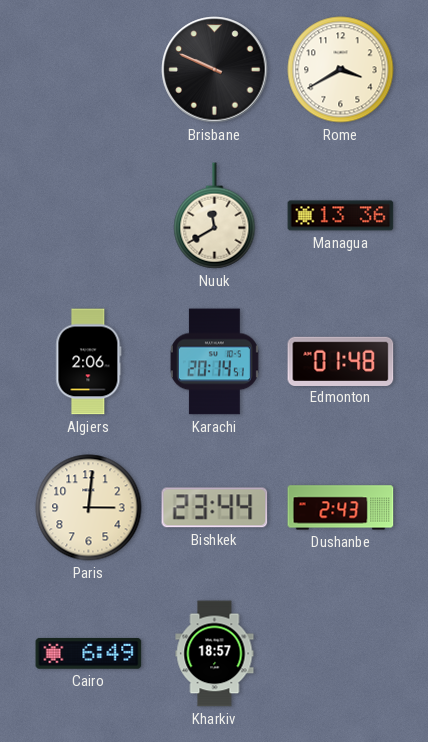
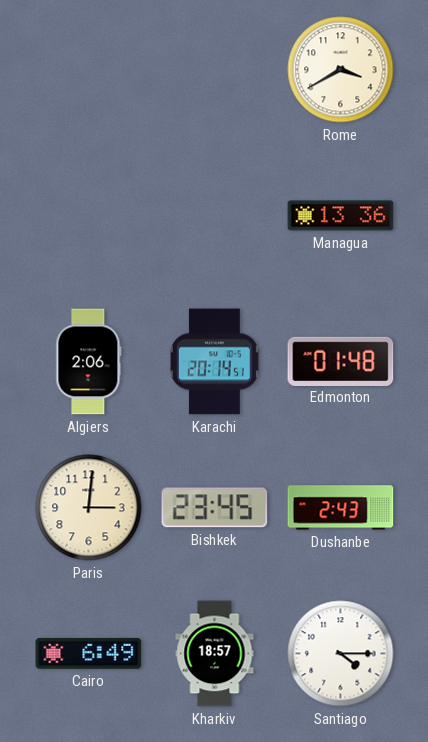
Brisbane: 9:49 -> none (215, 70)
Nuuk: 11:40 -> none (215, 216)
Bishkek: 23:44 -> 23:45 (215, 508)
Santiago: none -> 4:15 (341, 654)
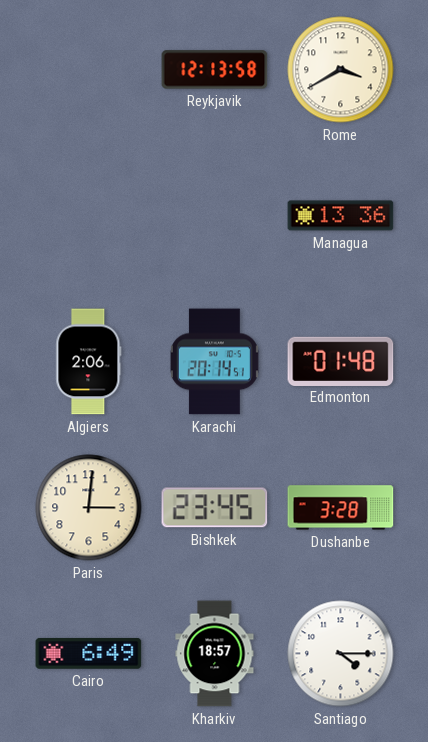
Reykjavik: none -> 12:13 (215, 70)
Dushanbe: 2:43 -> 3:28 (341, 508)
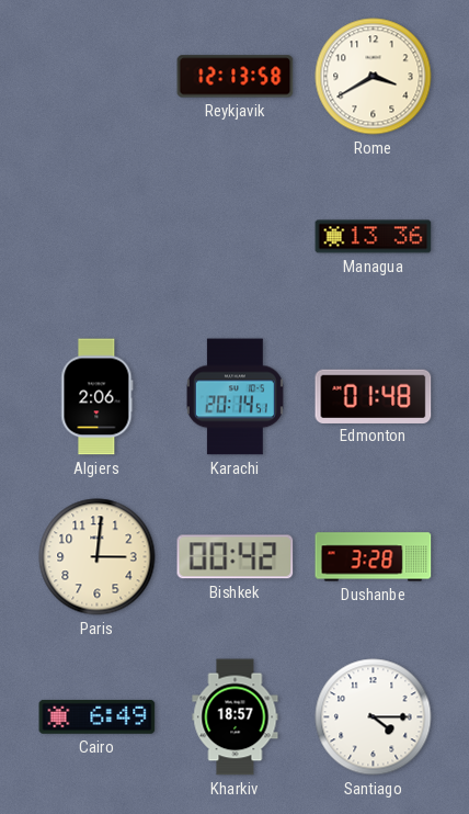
Bishkek: 23:45 -> 00:42 (236, 557)
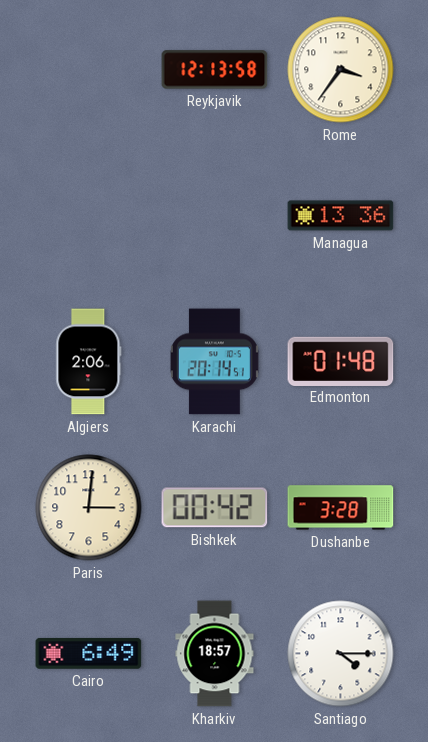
Rome: 3:40 -> 3:36 (341, 70)
